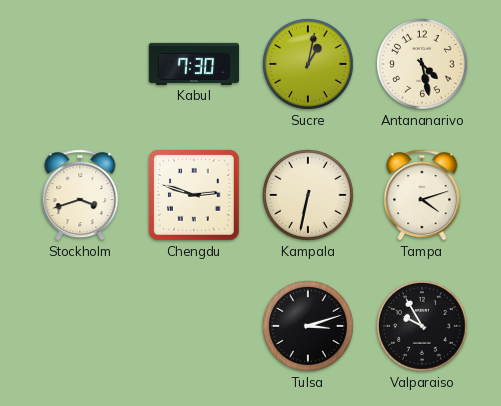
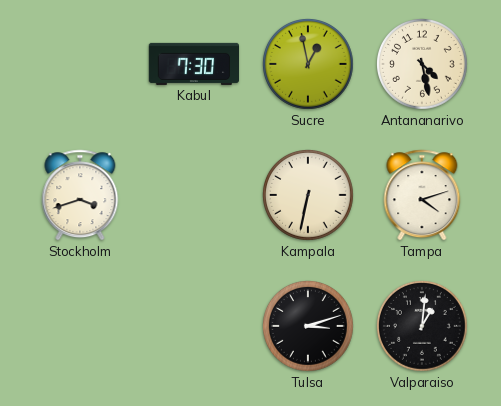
Sucre: 1:02 -> 12:58 (309, 65)
Chengdu: 2:48 -> none (194, 195)
Valparaiso: 9:55 -> 1:01 (423, 327)
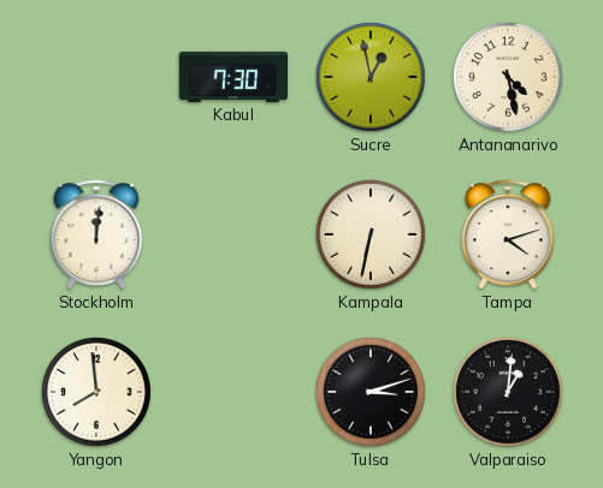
Stockholm: 3:42 -> 12:01 (96, 234)
Yangon: none -> 7:59 (97, 393)
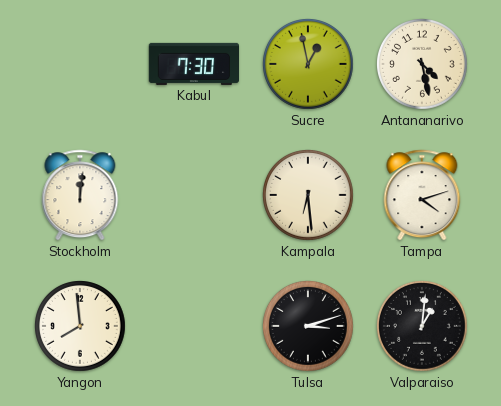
Kampala: 6:32 -> 6:29 (309, 196)
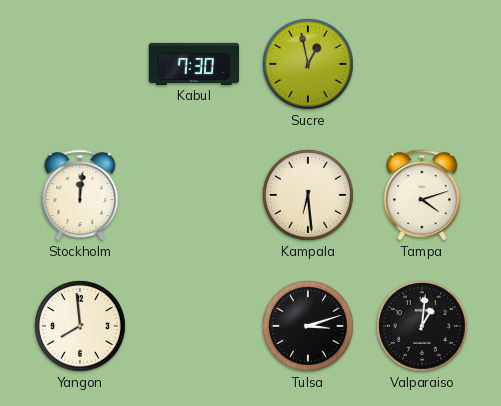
Antananarivo: 4:28 -> none (423, 65)
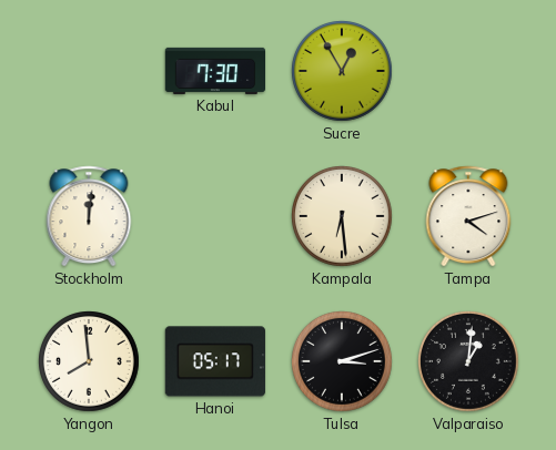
Sucre: 12:58 -> 12:55 (343, 72)
Hanoi: none -> 05:17 (215, 361)
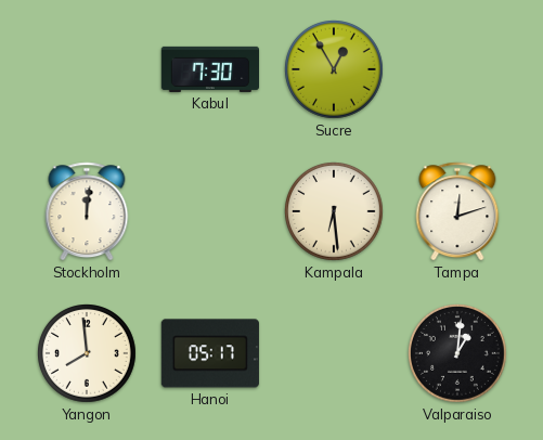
Tampa: 4:12 -> 12:12 (457, 211)
Tulsa: 3:12 -> none (343, 362)
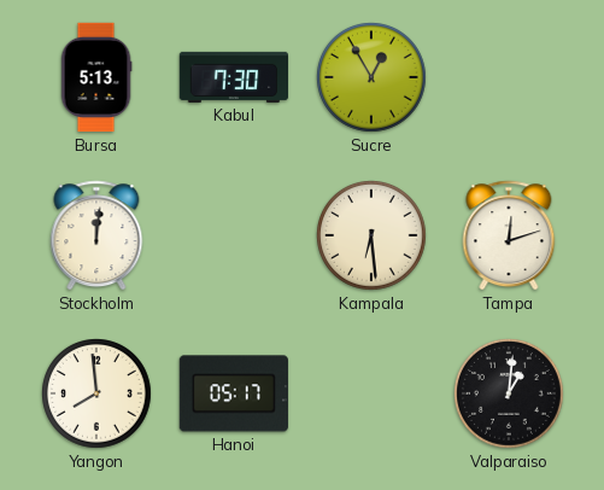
Bursa: none -> 5:13 (96, 77)
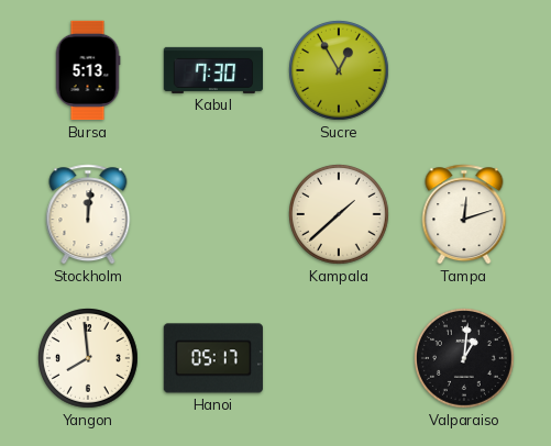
Kampala: 6:29 -> 1:38 (340, 215)
